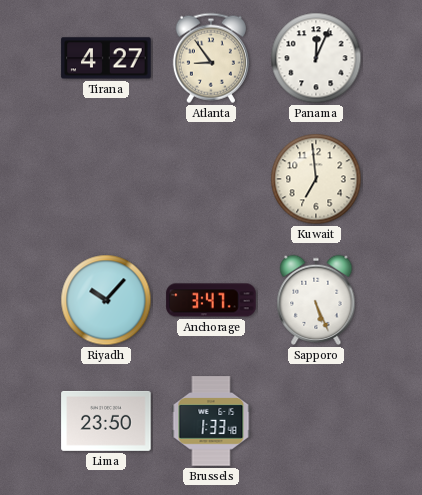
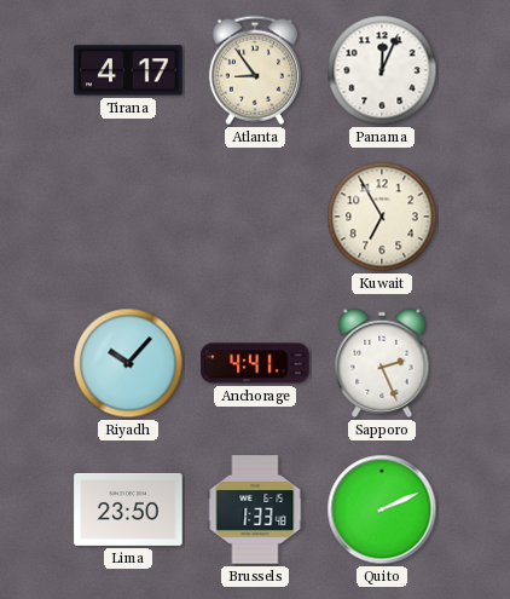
Tirana: 4:27 -> 4:17 (128, 70)
Kuwait: 6:59 -> 6:55 (382, 217)
Anchorage: 3:47 -> 4:41 (255, 363)
Sapporo: 5:26 -> 2:26 (382, 363)
Quito: none -> 2:11 (382, 509)
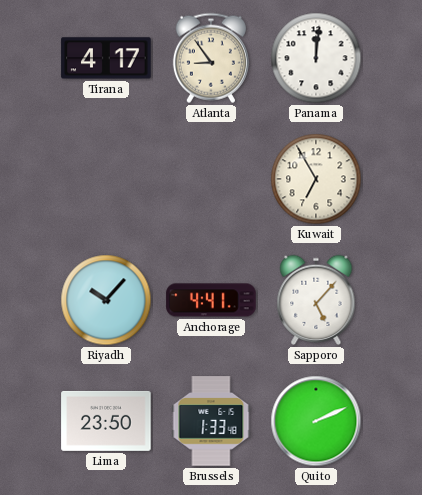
Panama: 12:04 -> 12:01 (316, 58)
Sapporo: 2:26 -> 5:07 (316, 300)
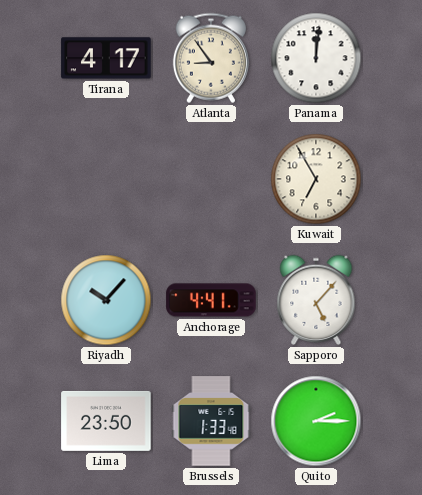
Quito: 2:11 -> 2:15 (316, 421)
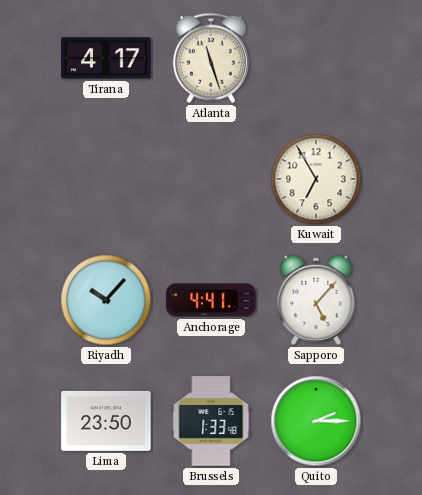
Atlanta: 8:54 -> 11:27 (211, 58)
Panama: 12:01 -> none (316, 58)
